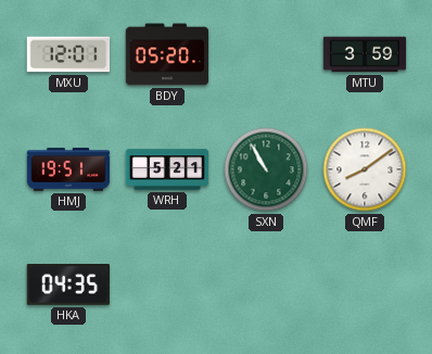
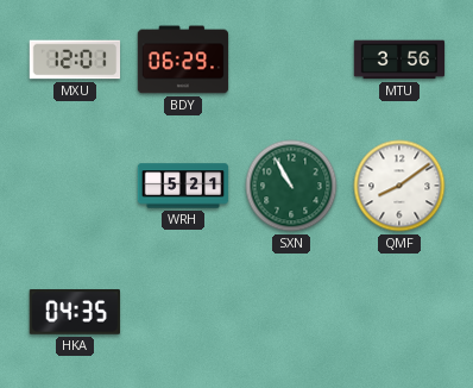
BDY: 05:20 -> 06:29 (183, 60)
MTU: 3:59 -> 3:56 (399, 60)
HMJ: 19:51 -> none (68, 169)
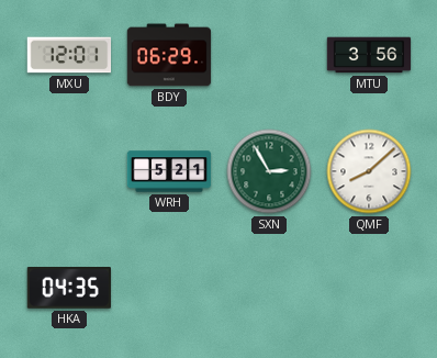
SXN: 10:55 -> 2:55 (269, 171)
QMF: 8:09 -> 8:08 (369, 171)
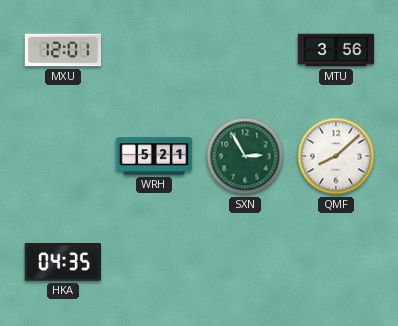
BDY: 06:29 -> none (169, 55)
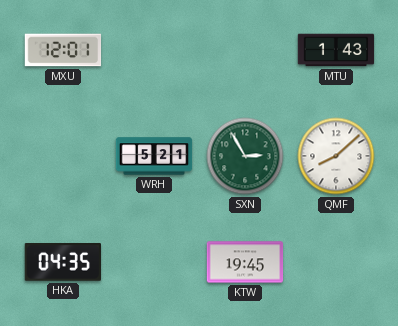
MTU: 3:56 -> 1:43 (336, 50)
KTW: none -> 19:45 (245, 262)
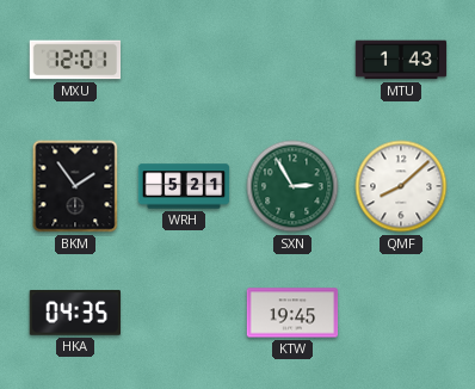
BKM: none -> 1:54 (75, 186)
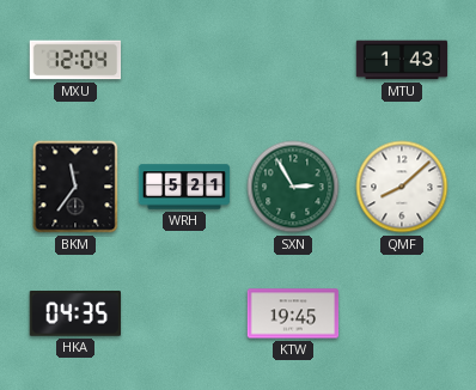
MXU: 12:01 -> 12:04 (75, 60)
BKM: 1:54 -> 11:36 (75, 187)
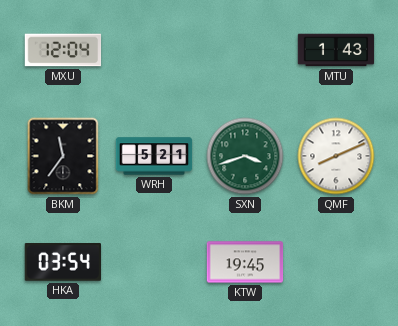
SXN: 2:55 -> 3:42 (245, 156)
QMF: 8:08 -> 8:11 (336, 156)
HKA: 04:35 -> 03:54 (62, 263)
